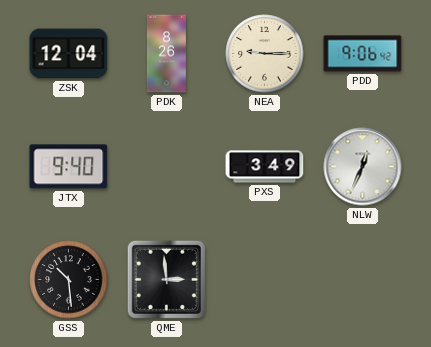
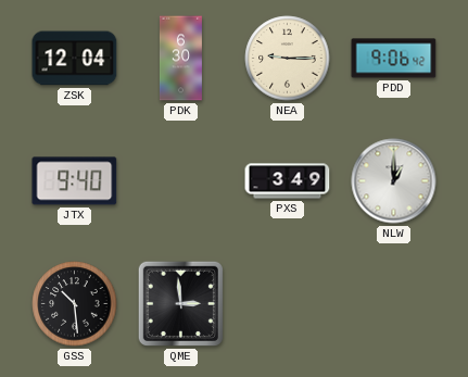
PDK: 8:26 -> 6:30 (180, 59)
NLW: 12:34 -> 1:00 (394, 181)
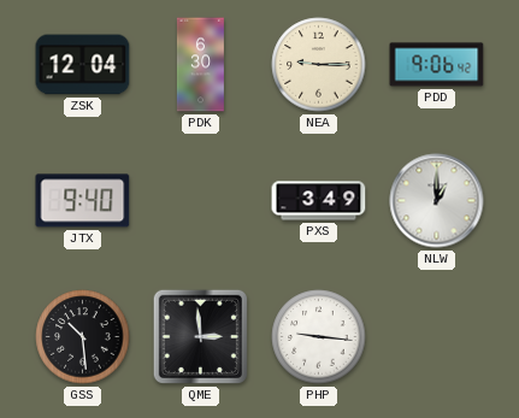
PHP: none -> 9:16 (319, 337)
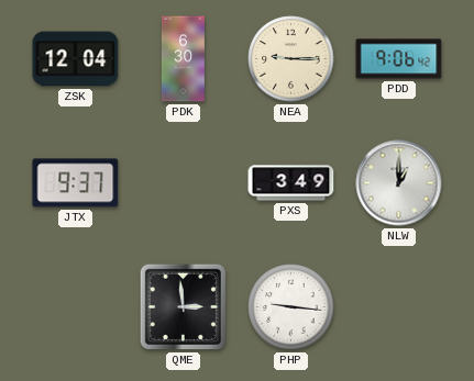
JTX: 9:40 -> 9:37 (76, 183)
GSS: 10:29 -> none (83, 337)
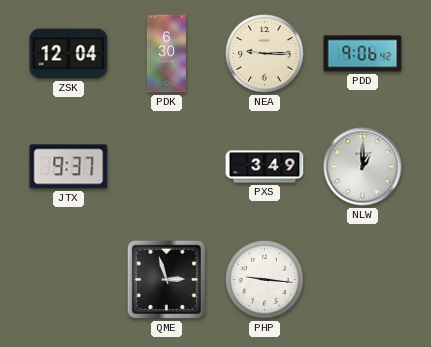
QME: 2:59 -> 2:57 (166, 279)
